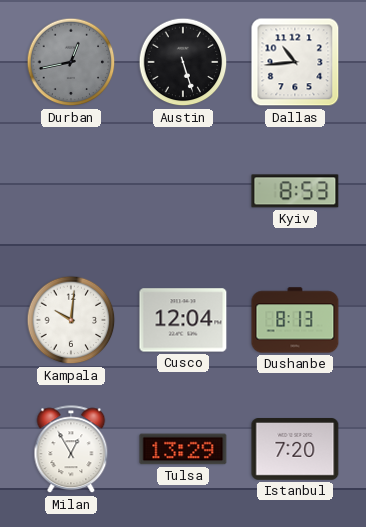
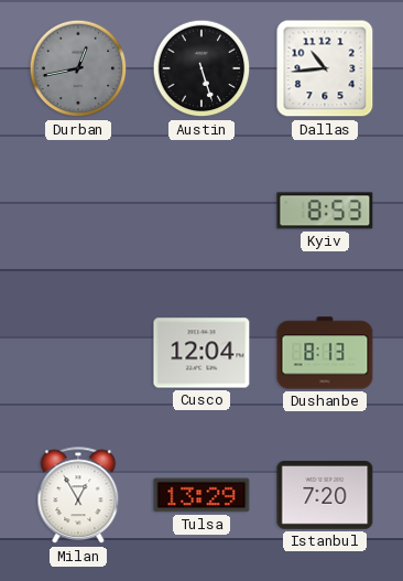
Kampala: 10:01 -> none (71, 320)
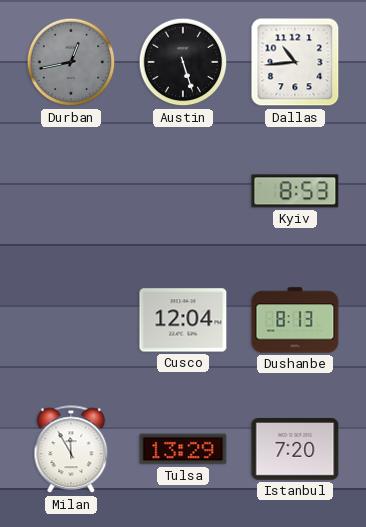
Milan: 12:55 -> 11:55 (71, 450)
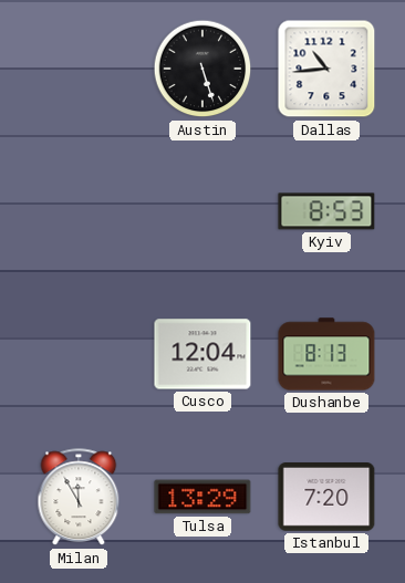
Durban: 12:43 -> none (71, 62)
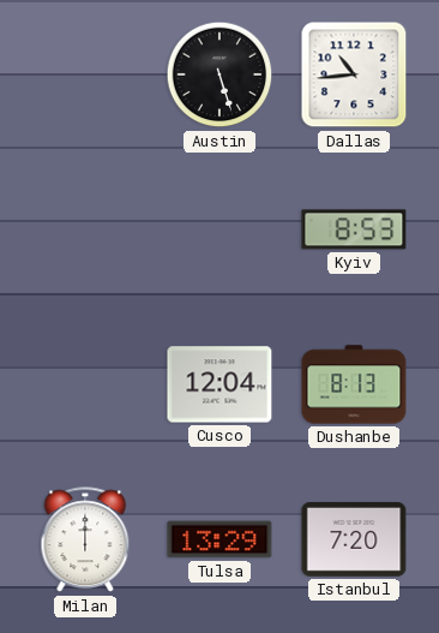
Milan: 11:55 -> 12:00 (85, 541)
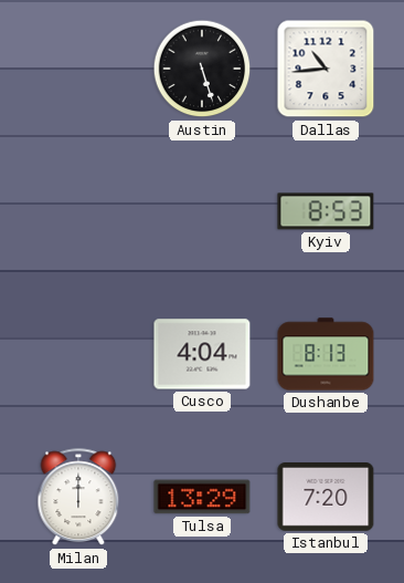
Cusco: 12:04 -> 4:04 (202, 354)
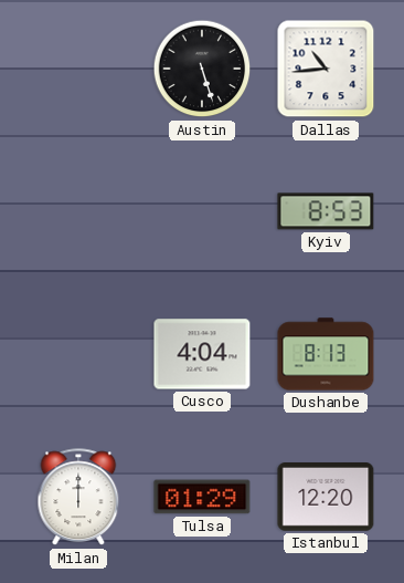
Tulsa: 13:29 -> 01:29 (202, 497)
Istanbul: 7:20 -> 12:20 (326, 498)
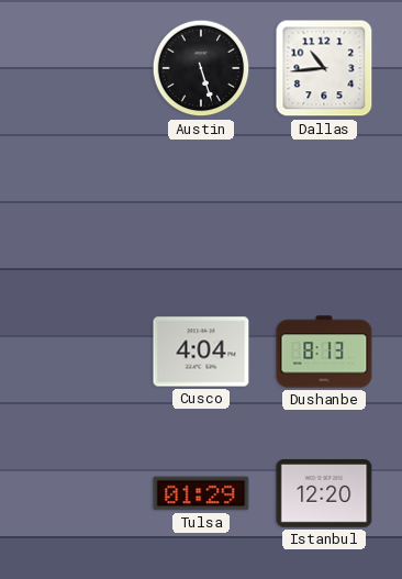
Kyiv: 8:53 -> none (326, 211)
Milan: 12:00 -> none (78, 498)
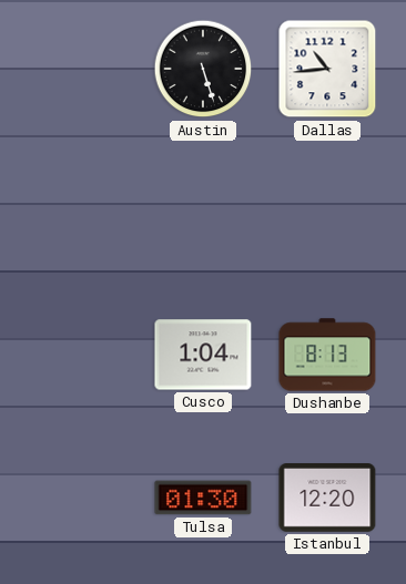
Cusco: 4:04 -> 1:04 (203, 355)
Tulsa: 01:29 -> 01:30 (203, 498)
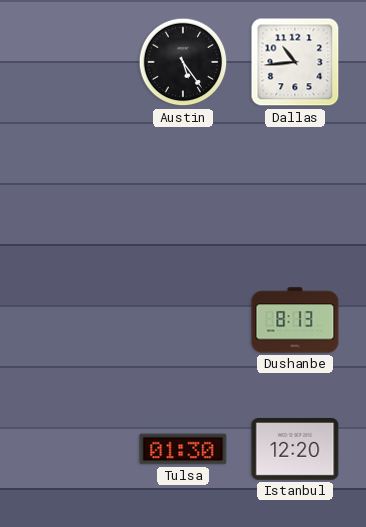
Austin: 5:27 -> 5:24 (183, 62)
Cusco: 1:04 -> none (203, 355)
